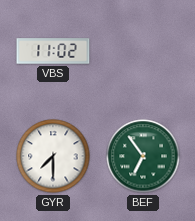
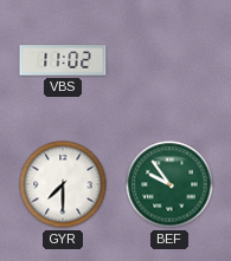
BEF: 6:54 -> 9:54 (169, 184)
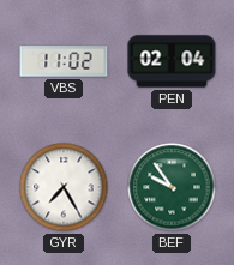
PEN: none -> 02:04 (172, 61)
GYR: 7:30 -> 7:25 (64, 187)
